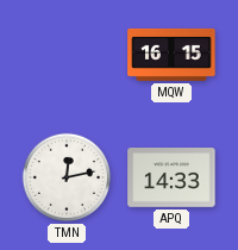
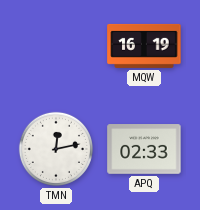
MQW: 16:15 -> 16:19 (144, 46)
APQ: 14:33 -> 02:33 (144, 149)
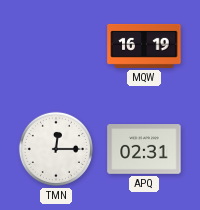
TMN: 12:13 -> 12:15 (56, 149)
APQ: 02:33 -> 02:31 (144, 149)
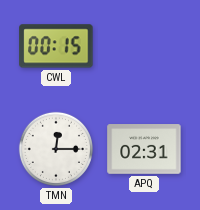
CWL: none -> 00:15 (56, 46)
MQW: 16:19 -> none (144, 46)
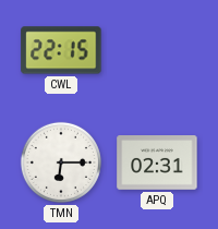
CWL: 00:15 -> 22:15 (61, 50)
TMN: 12:15 -> 6:15 (61, 162)
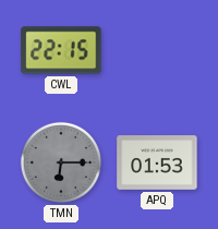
TMN dial: white -> grey (61, 162)
APQ: 02:31 -> 01:53 (157, 162)
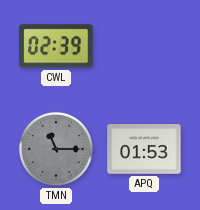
CWL: 22:15 -> 02:39 (56, 46)
TMN: 6:15 -> 11:15 (56, 149)
